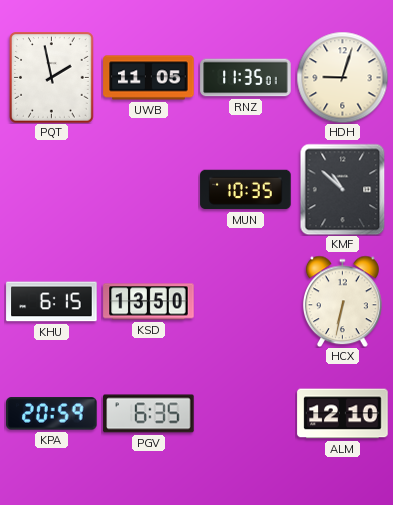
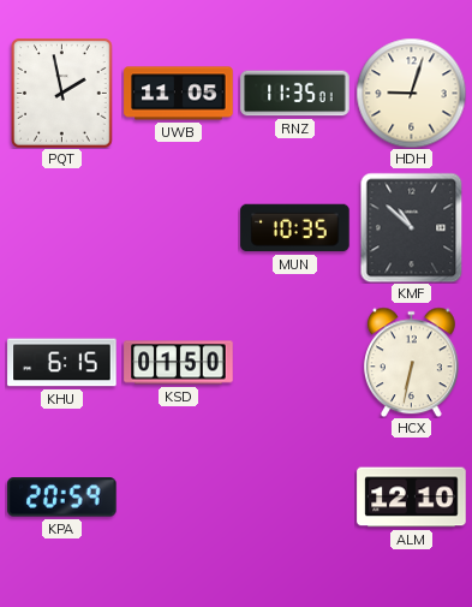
KSD: 13:50 -> 01:50 (179, 363)
PGV: 6:35 -> none (149, 414)
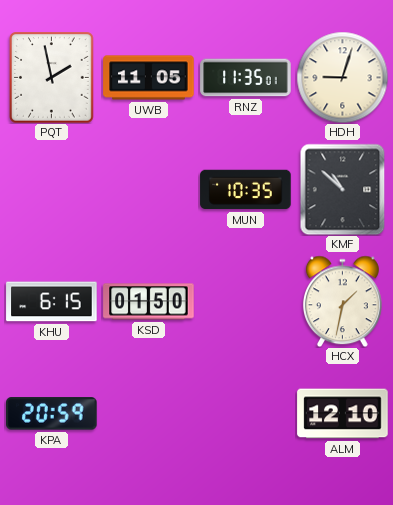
HCX: 6:32 -> 1:32 (342, 301)
